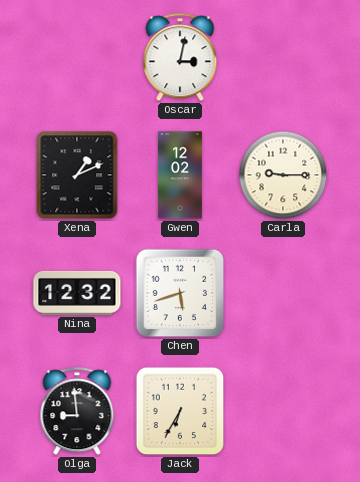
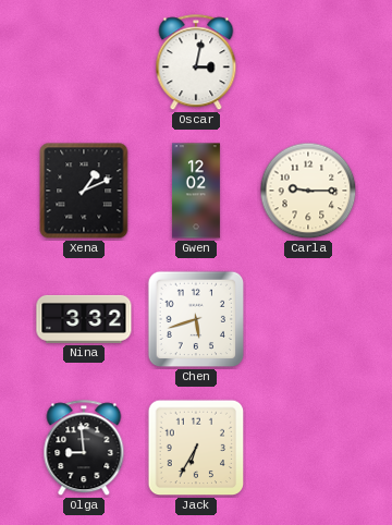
Nina: 12:32 -> 3:32 (84, 319)
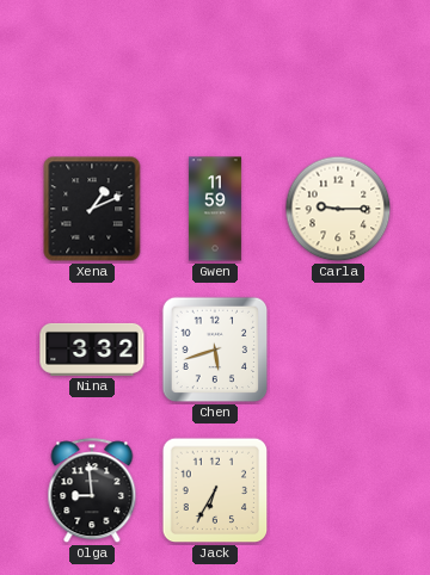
Oscar: 3:02 -> none (196, 63)
Gwen: 12:02 -> 11:59 (215, 209)
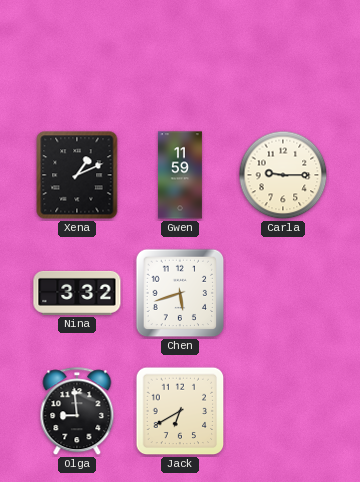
Jack: 6:35 -> 6:40 (180, 411)
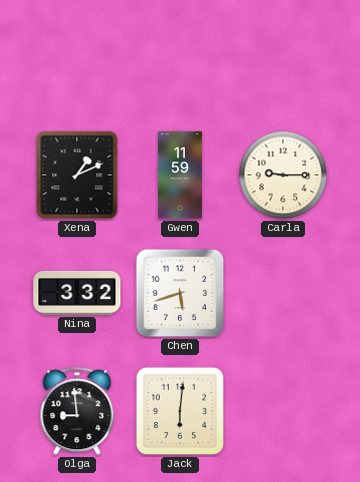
Jack: 6:40 -> 6:01 (180, 411)
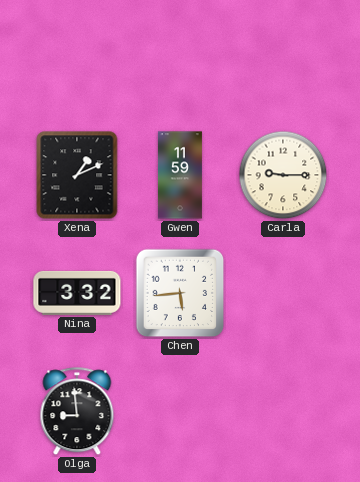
Chen: 5:42 -> 5:44 (180, 293)
Jack: 6:01 -> none (180, 411)
